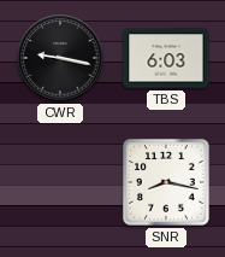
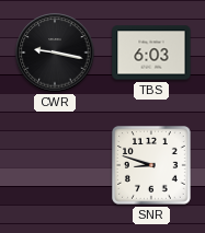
SNR: 8:17 -> 8:48 (152, 166)
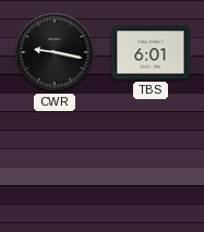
TBS: 6:03 -> 6:01 (151, 52)
SNR: 8:48 -> none (152, 166)
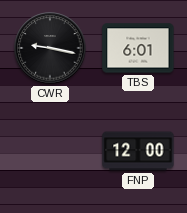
FNP: none -> 12:00 (138, 151)
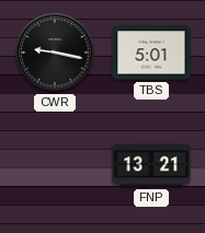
TBS: 6:01 -> 5:01 (151, 53)
FNP: 12:00 -> 13:21 (151, 165)
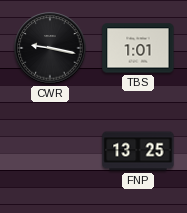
TBS: 5:01 -> 1:01 (138, 48)
FNP: 13:21 -> 13:25 (138, 151)
